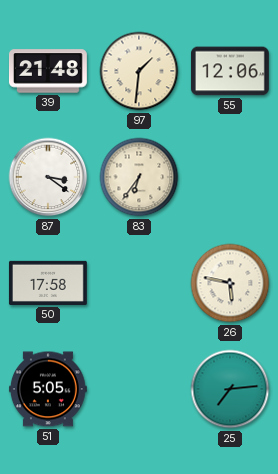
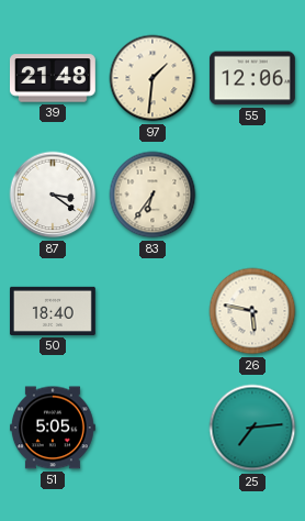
50: 17:58 -> 18:40 (53, 311)
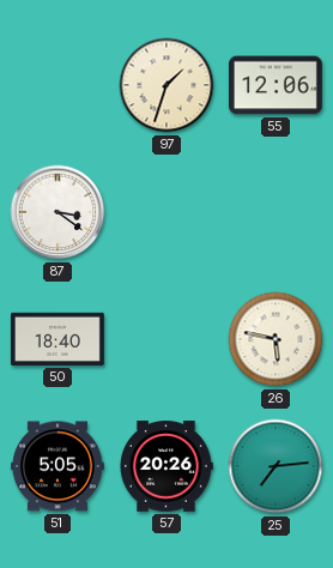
39: 21:48 -> none (53, 78)
97: 1:31 -> 1:33 (166, 85)
83: 6:36 -> none (152, 195)
57: none -> 20:26 (166, 466)
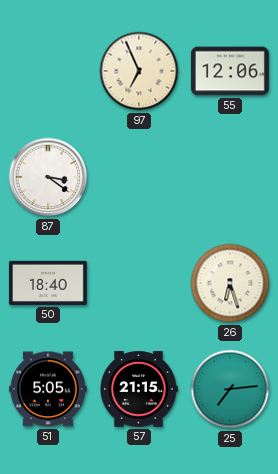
97: 1:33 -> 6:56 (139, 71)
26: 5:47 -> 6:27 (230, 283)
57: 20:26 -> 21:15 (139, 389)
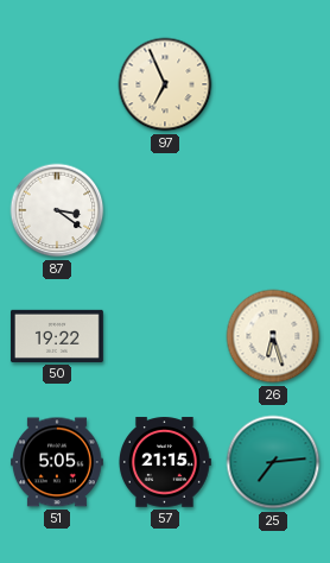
55: 12:06 -> none (230, 71)
50: 18:40 -> 19:22 (57, 336)
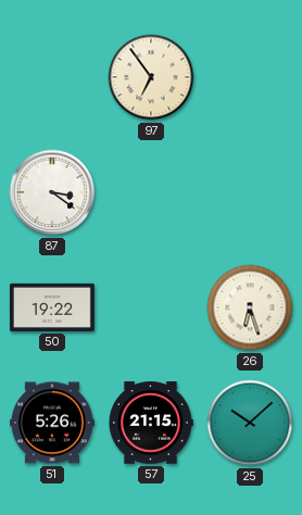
97: 6:56 -> 6:54 (151, 77)
51: 5:05 -> 5:26 (52, 423)
25: 7:14 -> 10:08 (250, 423)
